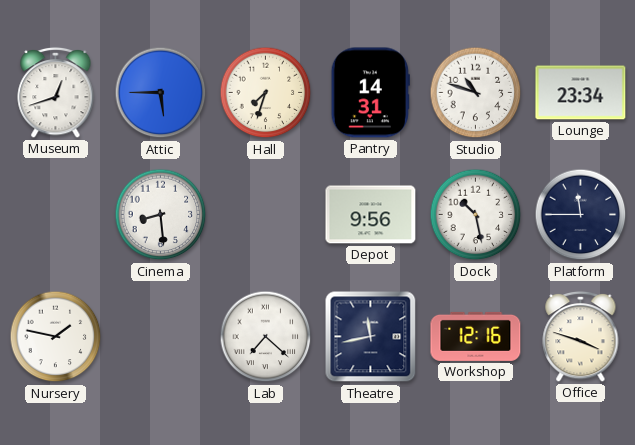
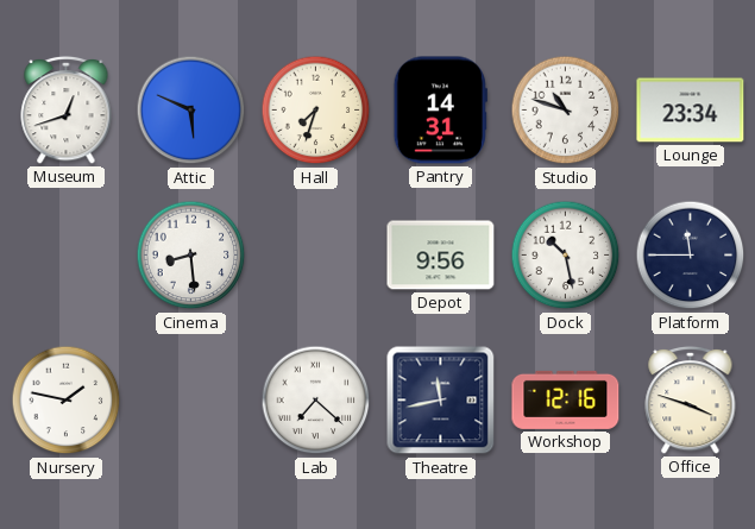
Attic: 5:45 -> 5:49 (191, 111)
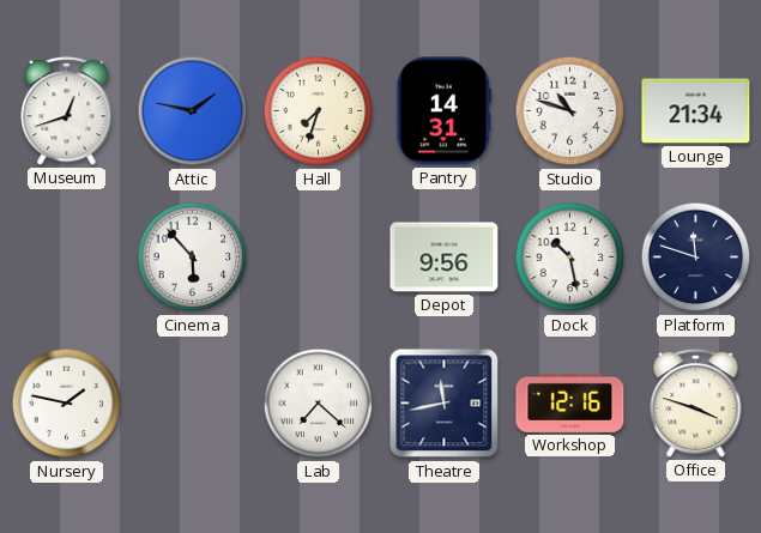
Attic: 5:49 -> 1:47 (193, 111)
Lounge: 23:34 -> 21:34 (696, 111)
Cinema: 8:29 -> 5:53 (193, 258)
Platform: 11:45 -> 11:48 (696, 258)
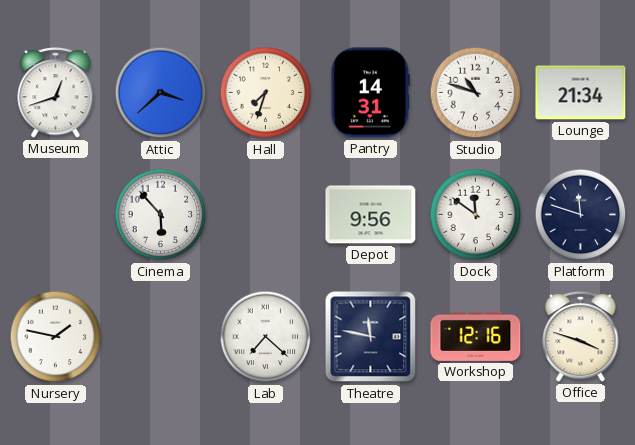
Attic: 1:47 -> 3:38 (161, 93)
Dock: 10:28 -> 11:51 (476, 215)
Theatre: 11:43 -> 11:47 (371, 337)
